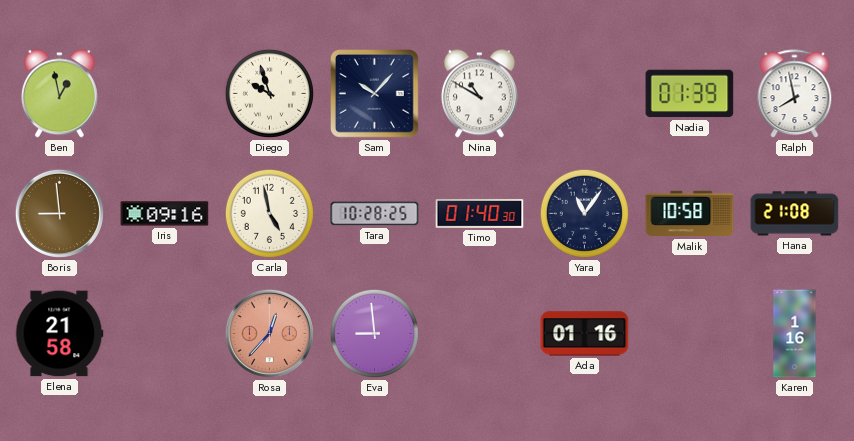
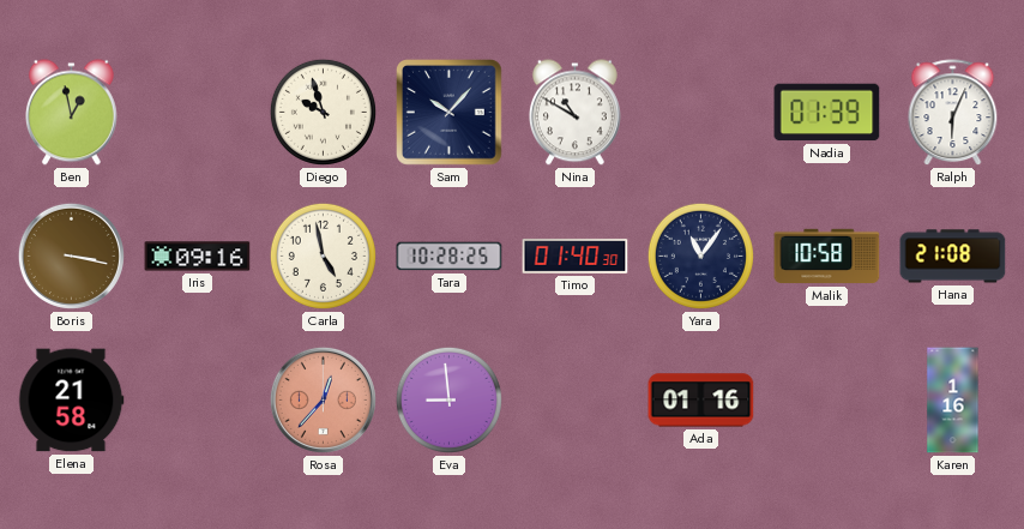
Ralph: 7:58 -> 6:04 (953, 113)
Boris: 8:59 -> 3:17 (71, 256)
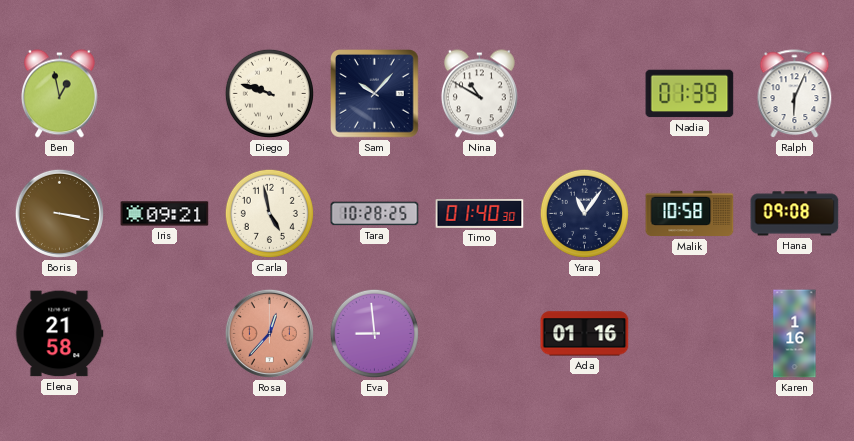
Diego: 9:57 -> 9:48 (269, 93)
Iris: 09:16 -> 09:21 (165, 214)
Hana: 21:08 -> 09:08 (795, 214)
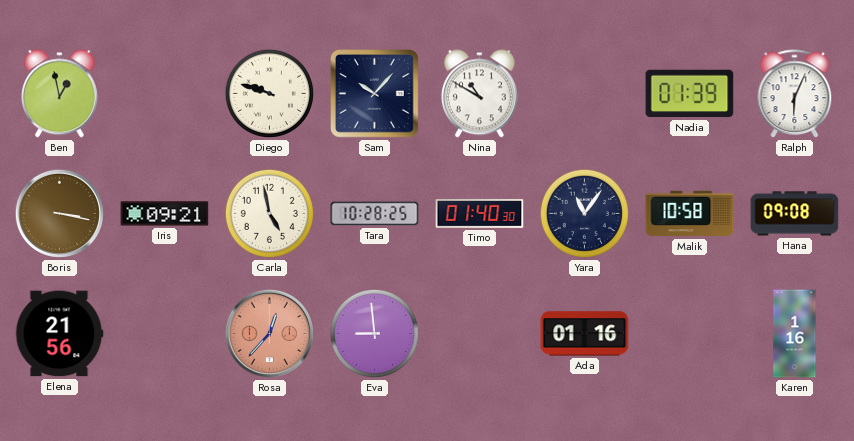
Elena: 21:58 -> 21:56 (59, 334)
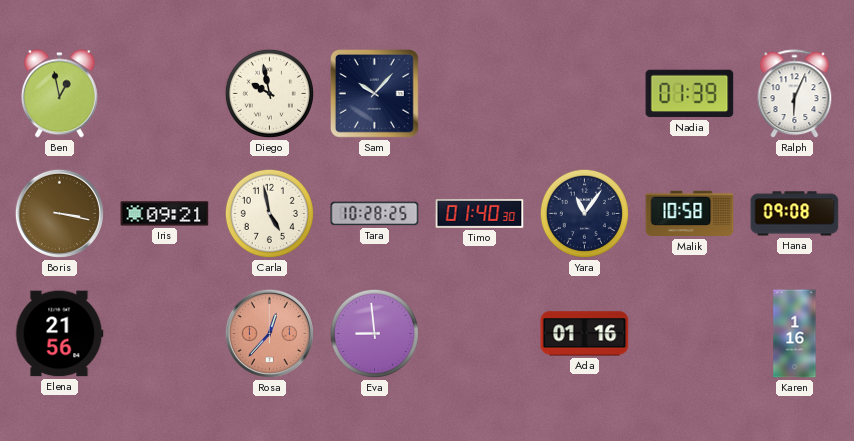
Diego: 9:48 -> 9:58 (269, 93)
Nina: 10:50 -> none (479, 94)
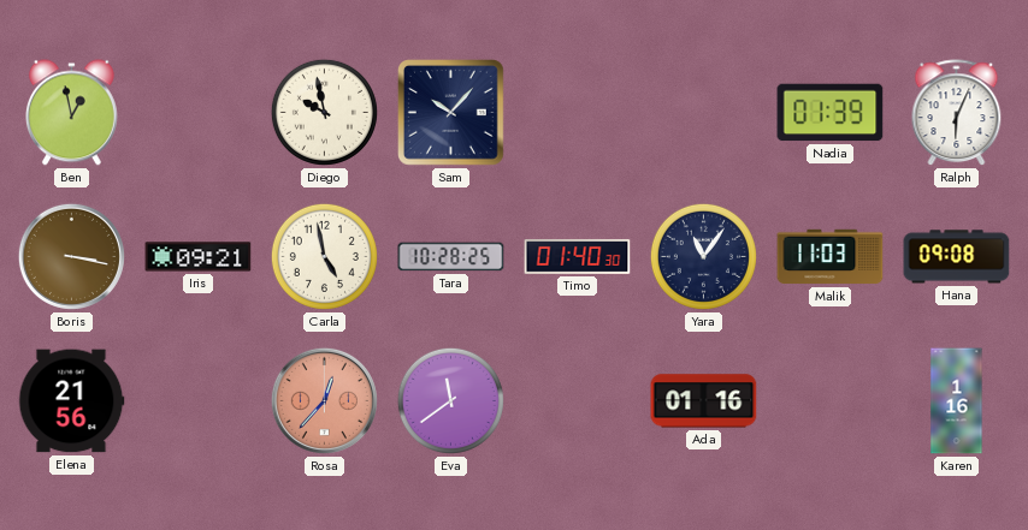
Malik: 10:58 -> 11:03 (831, 257)
Eva: 8:59 -> 11:39 (450, 400)
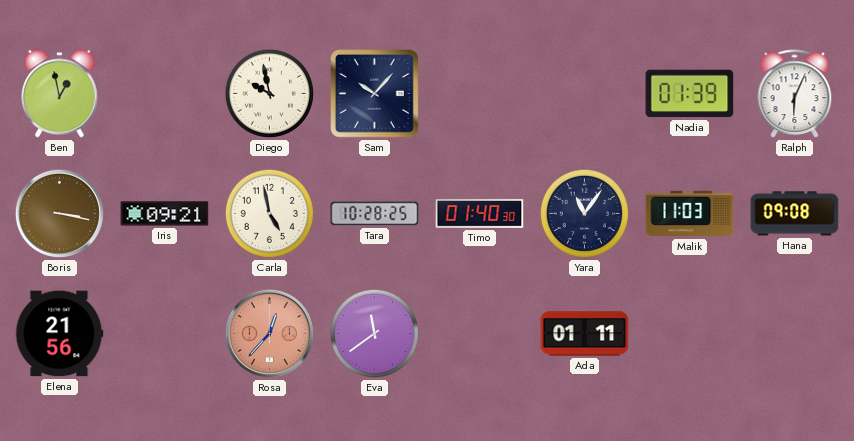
Ada: 01:16 -> 01:11 (585, 334)
Karen: 1:16 -> none (957, 401)
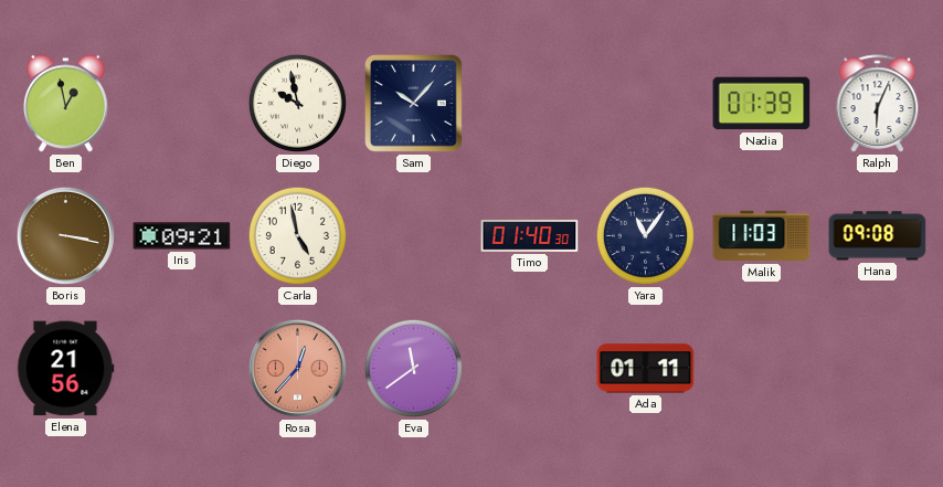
Tara: 10:28 -> none (375, 214)
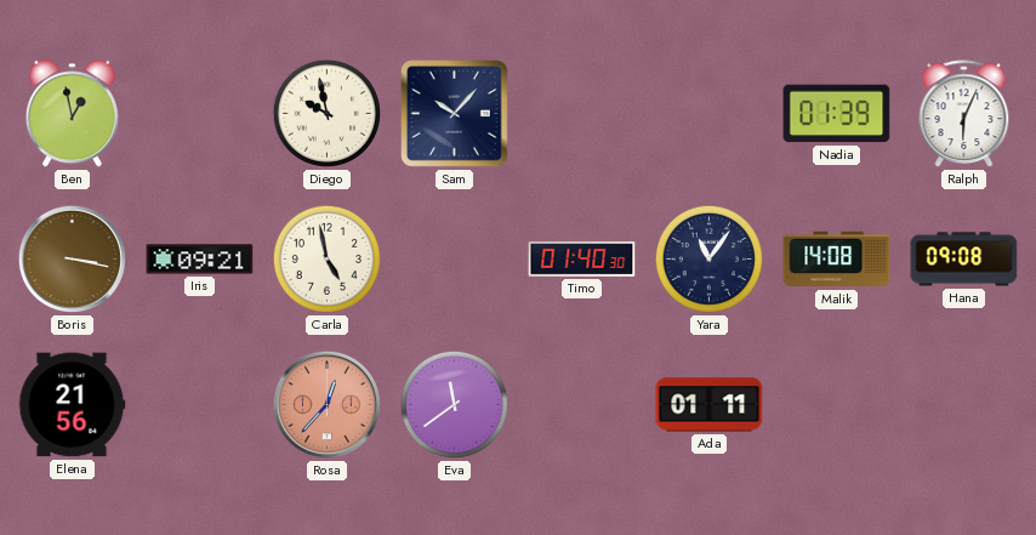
Malik: 11:03 -> 14:08 (837, 260)
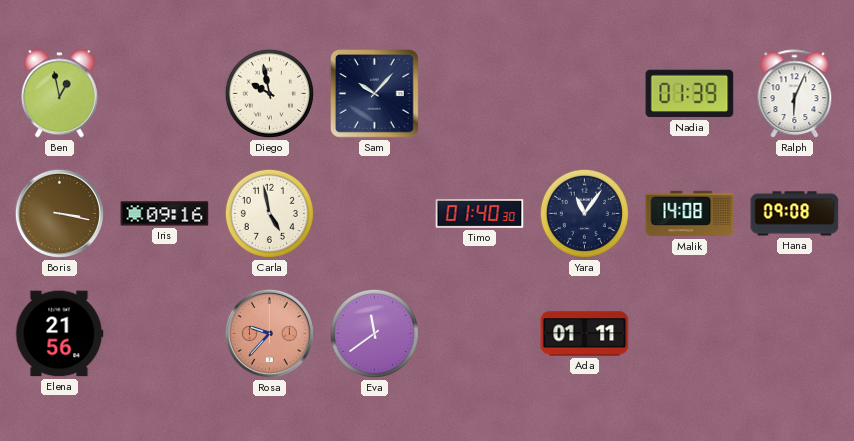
Iris: 09:21 -> 09:16 (165, 214)
Rosa: 12:37 -> 9:37 (269, 333)
